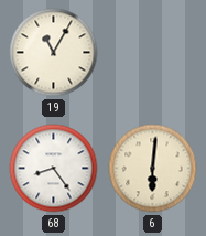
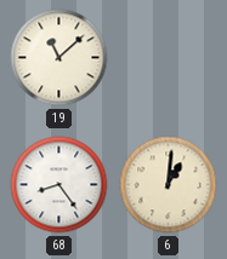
19: 11:05 -> 11:08 (59, 58)
6: 6:01 -> 1:01 (169, 185)
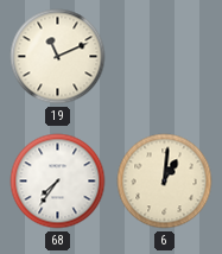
19: 11:08 -> 11:11 (58, 57)
68: 8:24 -> 7:36 (58, 182)
